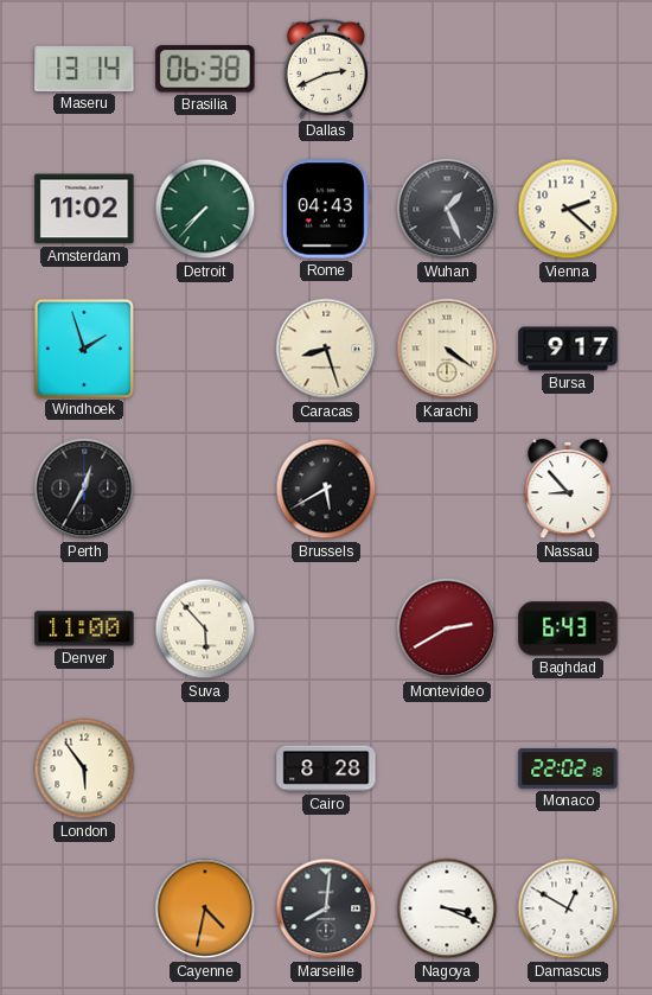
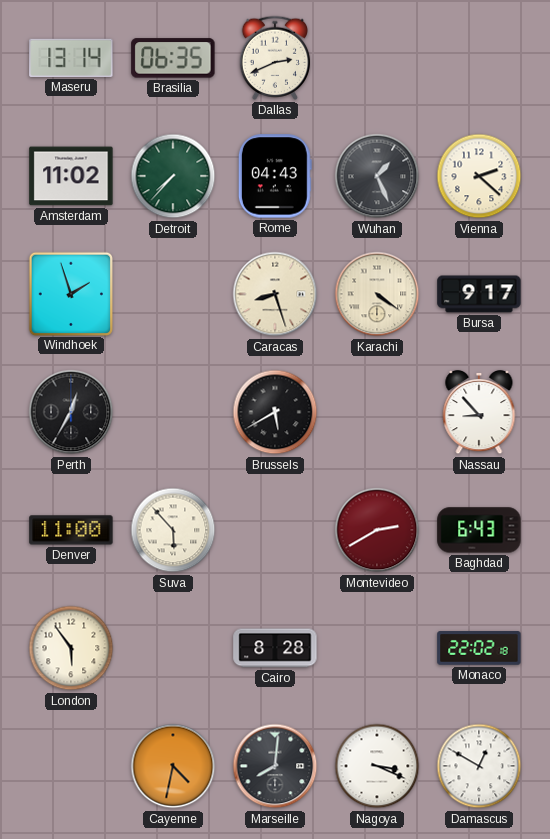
Brasilia: 06:38 -> 06:35 (173, 58)
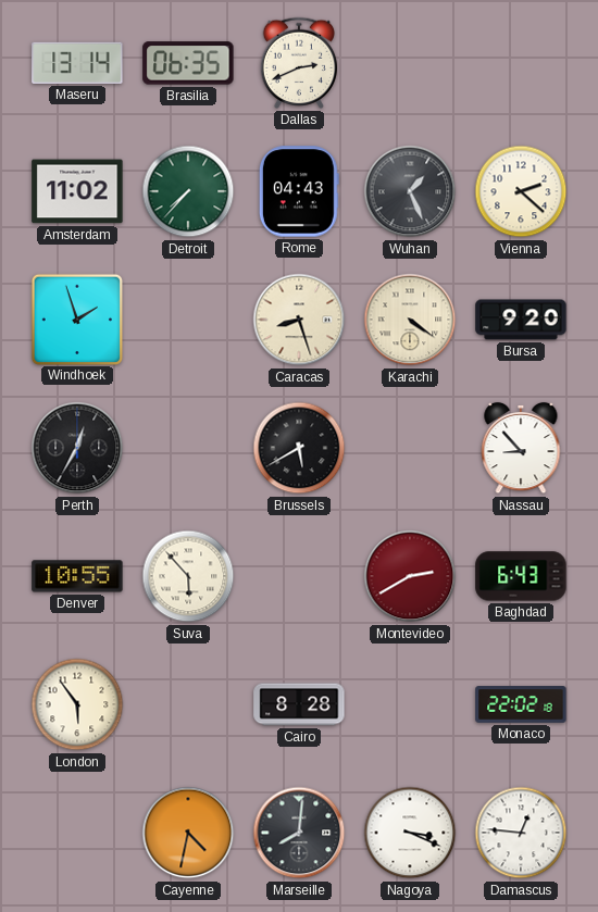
Bursa: 9:17 -> 9:20 (521, 320)
Denver: 11:00 -> 10:55 (77, 576)
Damascus: 12:50 -> 12:46 (521, 833)
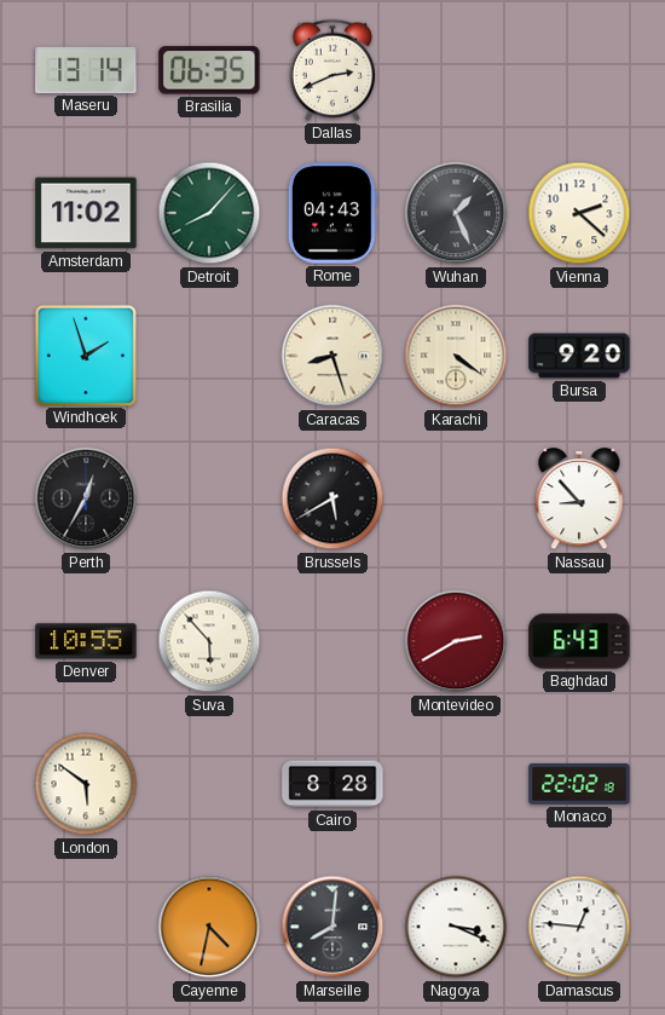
Detroit: 7:37 -> 8:07 (209, 213)
London: 5:54 -> 5:51 (86, 784)
